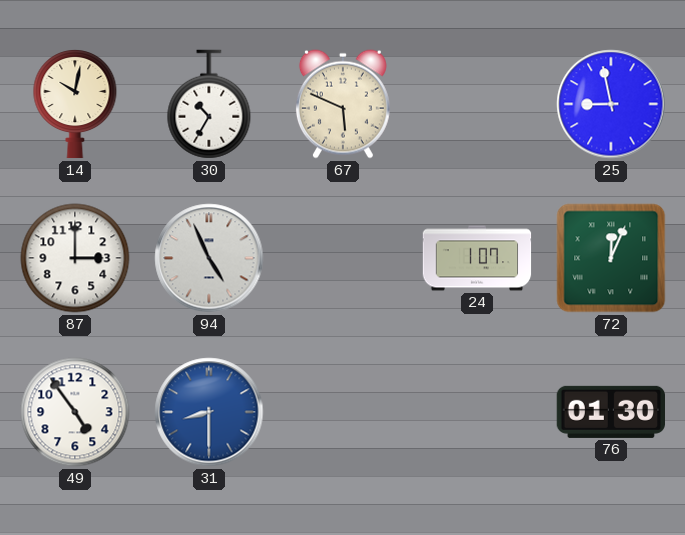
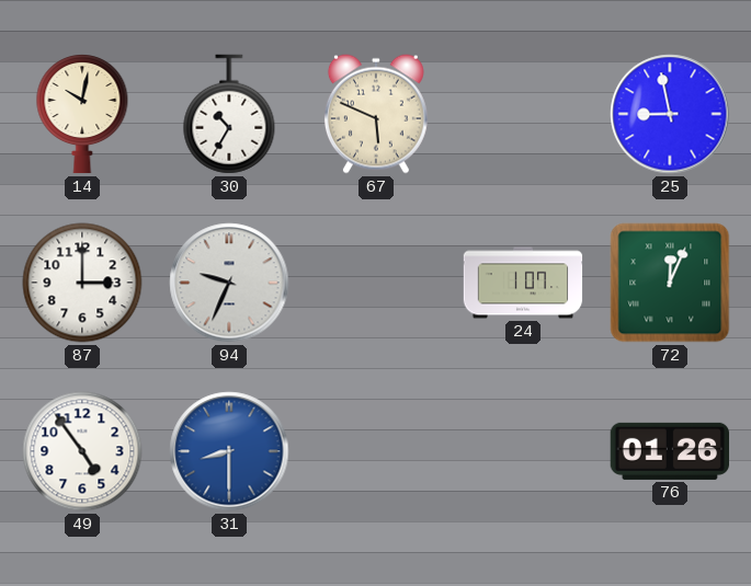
94: 4:56 -> 9:34 (229, 283)
76: 01:30 -> 01:26 (669, 451)
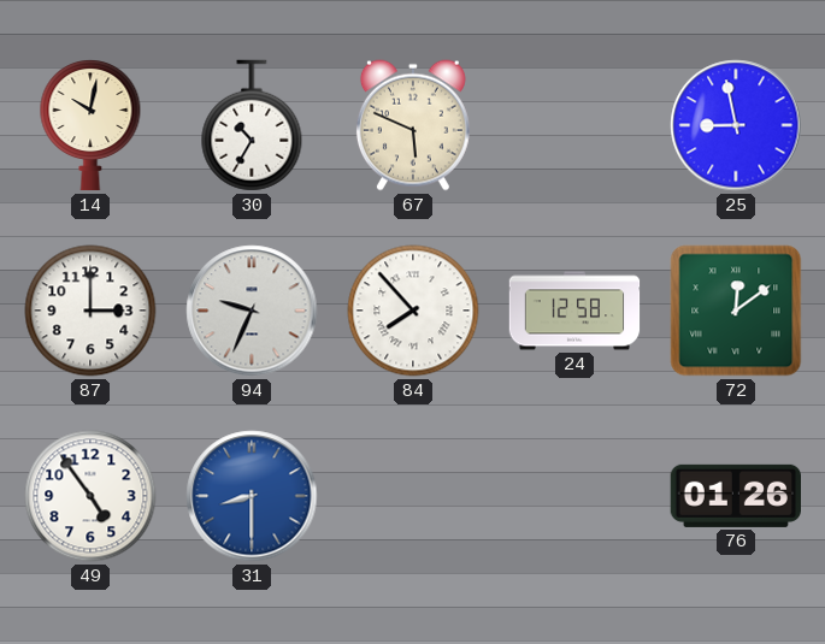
84: none -> 7:53 (413, 311)
24: 1:07 -> 12:58 (574, 311)
72: 12:04 -> 12:09 (736, 311)
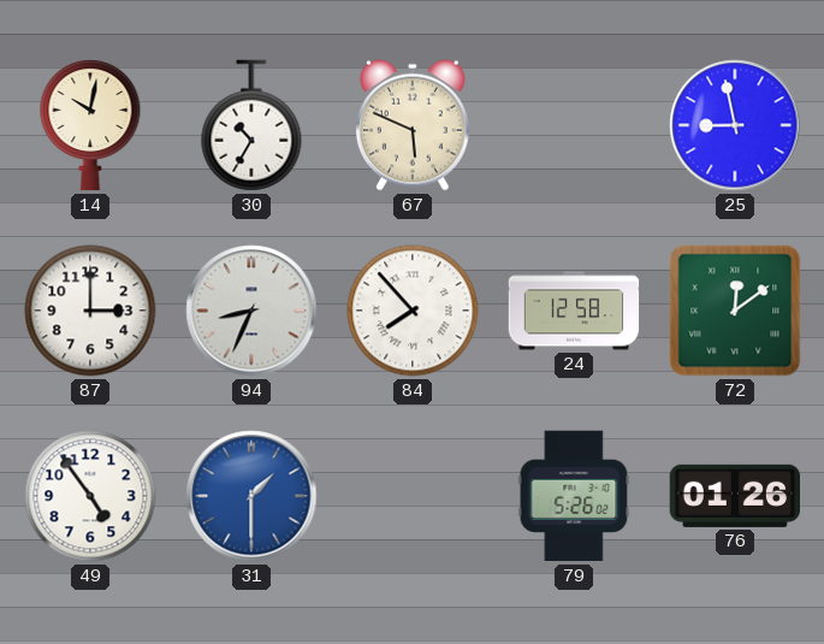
94: 9:34 -> 8:34 (251, 311)
31: 8:30 -> 1:30 (251, 496)
79: none -> 5:26 (574, 496)
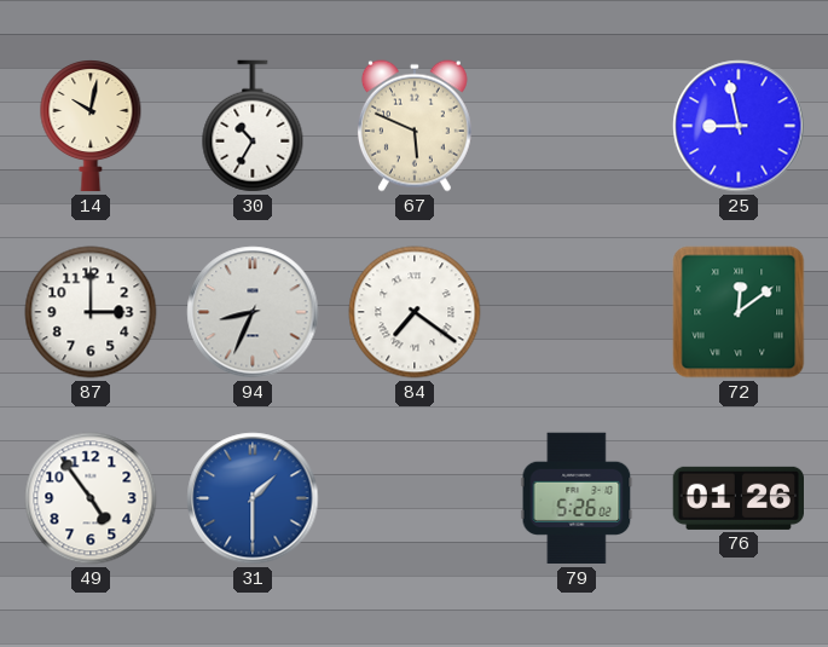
84: 7:53 -> 7:21 (415, 312)
24: 12:58 -> none (574, 311)
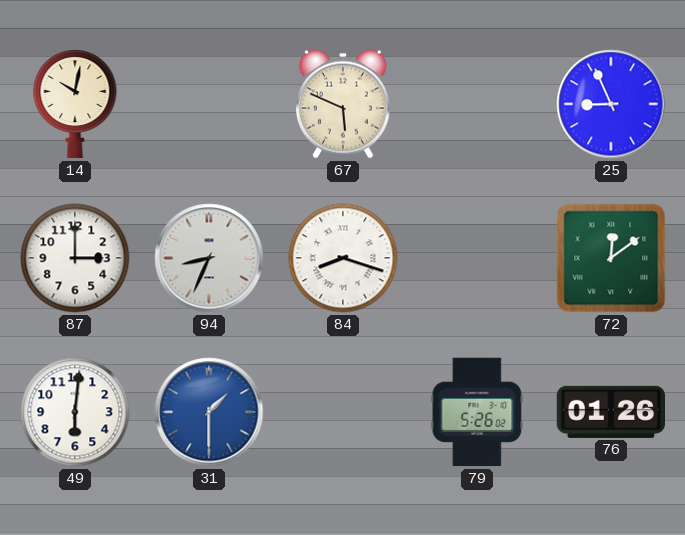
30: 10:35 -> none (253, 126)
25: 8:58 -> 8:56 (611, 104)
84: 7:21 -> 8:18 (343, 258)
49: 4:54 -> 6:01 (75, 412)
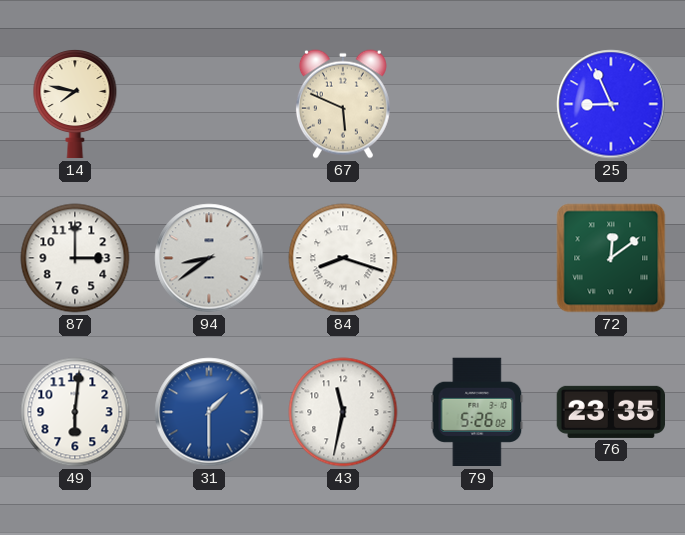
14: 10:02 -> 7:47 (75, 105)
94: 8:34 -> 8:39 (209, 258)
43: none -> 11:32 (343, 412)
76: 01:26 -> 23:35 (610, 412)
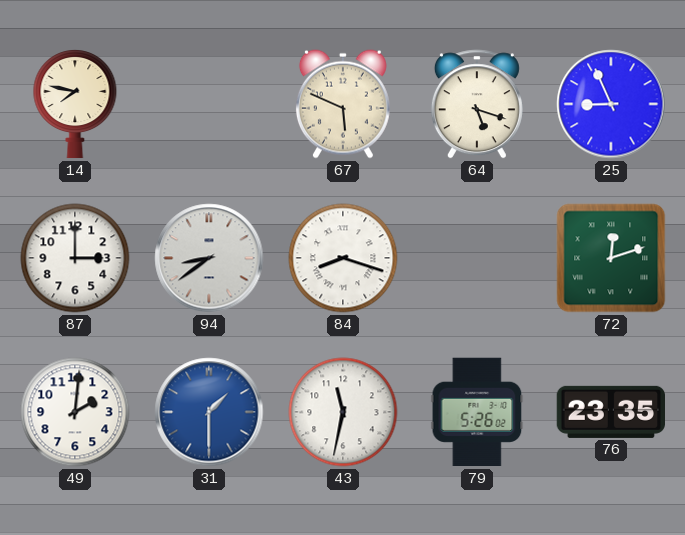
64: none -> 5:18 (477, 104)
72: 12:09 -> 12:12 (611, 258)
49: 6:01 -> 2:01 (75, 412)
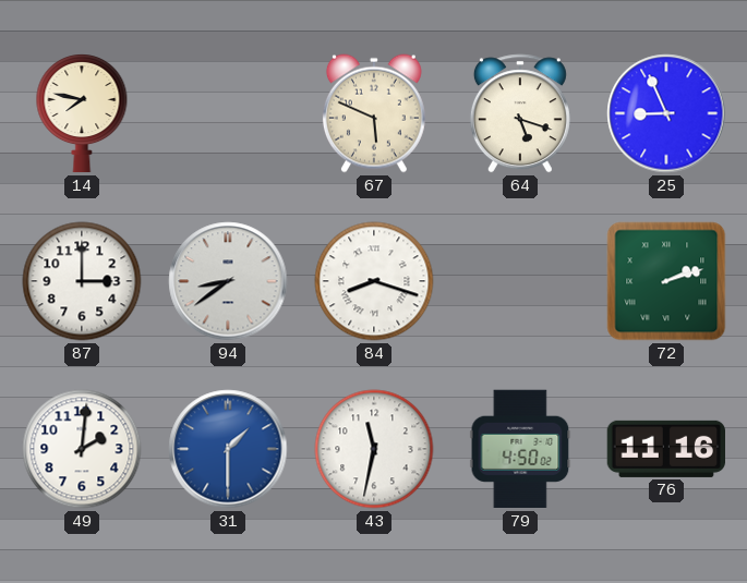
72: 12:12 -> 2:12 (666, 281)
79: 5:26 -> 4:50 (520, 449)
76: 23:35 -> 11:16 (665, 449)
